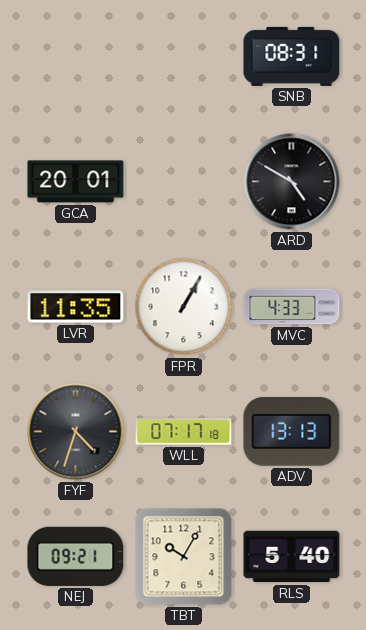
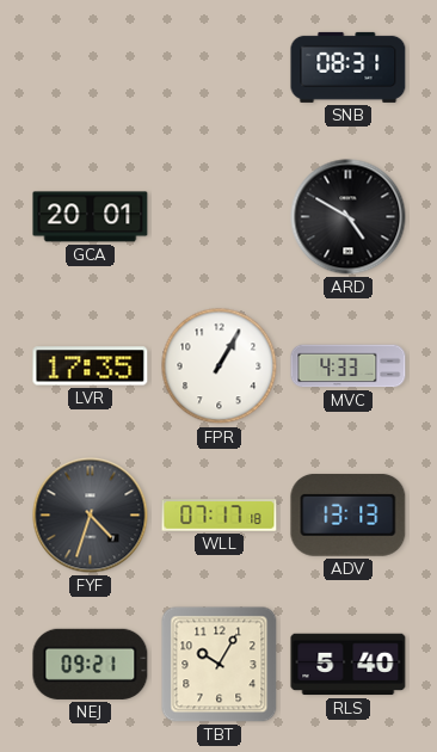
LVR: 11:35 -> 17:35 (91, 366)
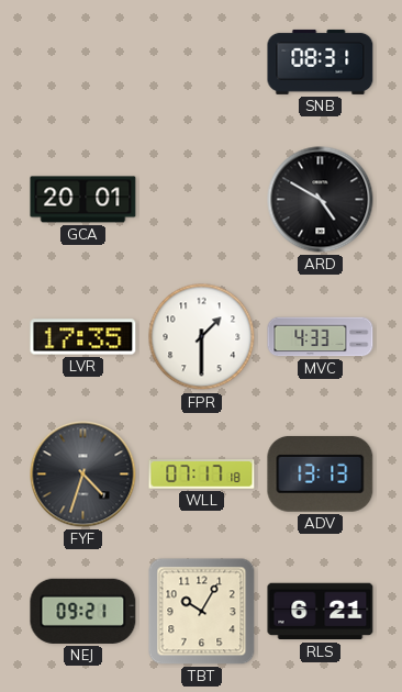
FPR: 1:05 -> 1:30 (202, 337)
RLS: 5:40 -> 6:21 (321, 612)
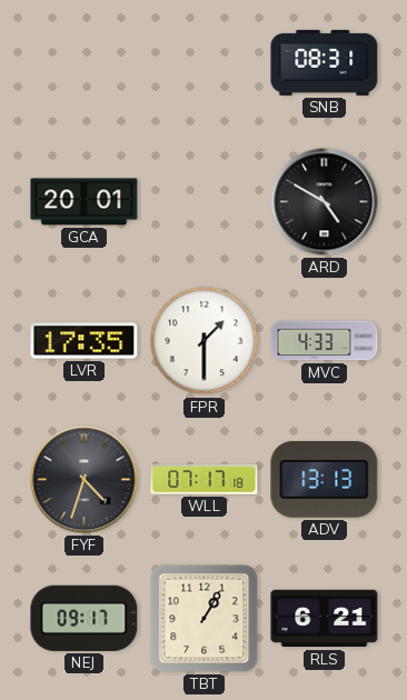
NEJ: 09:21 -> 09:17 (85, 618)
TBT: 10:05 -> 1:05 (205, 619)
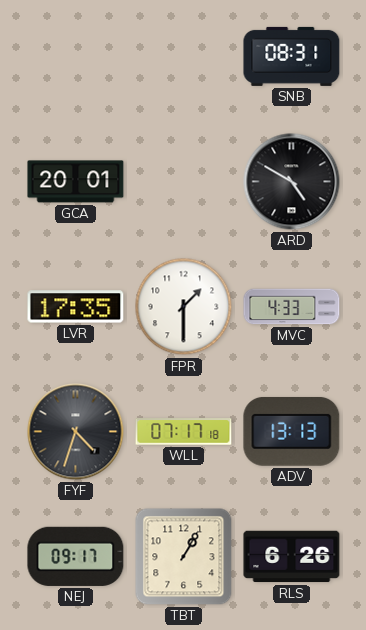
RLS: 6:21 -> 6:26 (292, 557)
